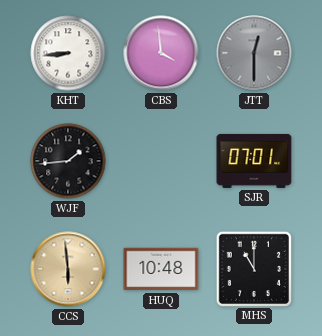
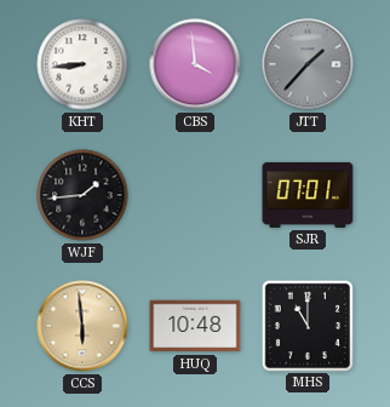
JTT: 12:30 -> 1:37 (308, 64)
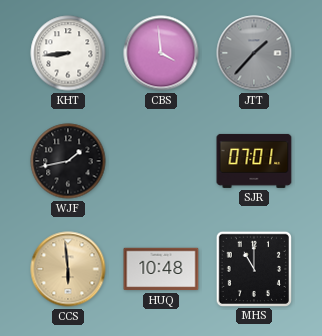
WJF: 1:44 -> 1:43 (68, 161)
